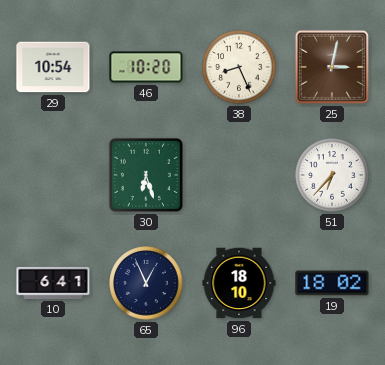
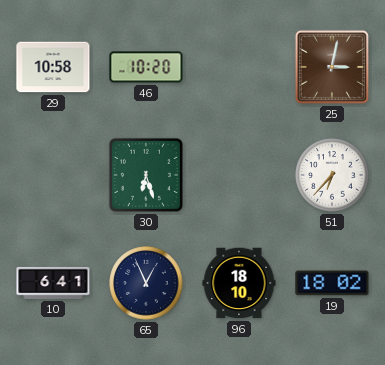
29: 10:54 -> 10:58 (53, 67)
38: 8:26 -> none (239, 67)
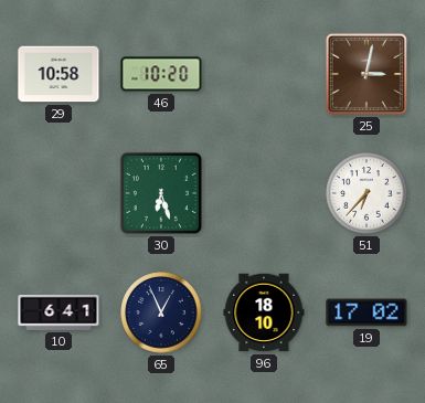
19: 18:02 -> 17:02 (366, 312)
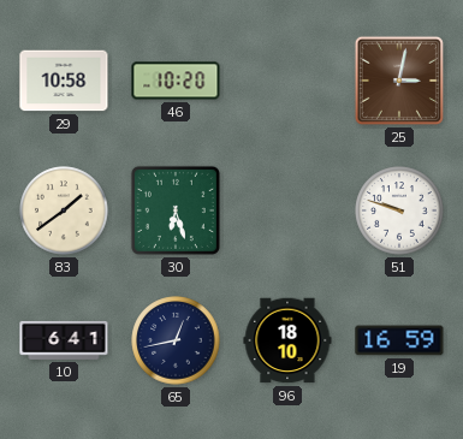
83: none -> 1:39 (64, 210)
51: 6:37 -> 9:48 (399, 210)
65: 12:56 -> 12:43 (176, 340)
19: 17:02 -> 16:59 (399, 340)
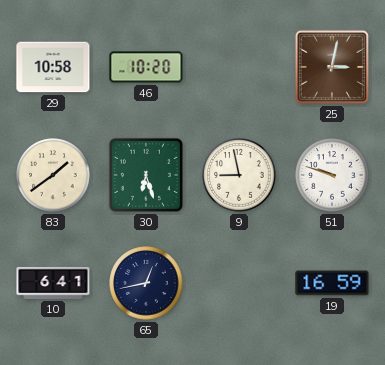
9: none -> 8:58 (239, 175)
96: 18:10 -> none (287, 340)
